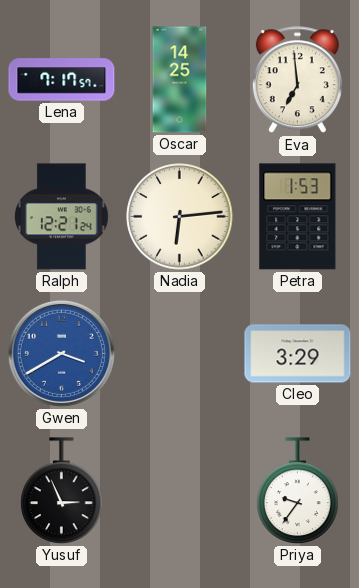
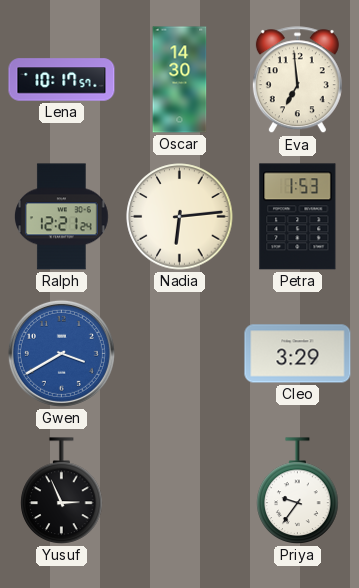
Lena: 7:17 -> 10:17 (62, 80)
Oscar: 14:25 -> 14:30 (180, 80)
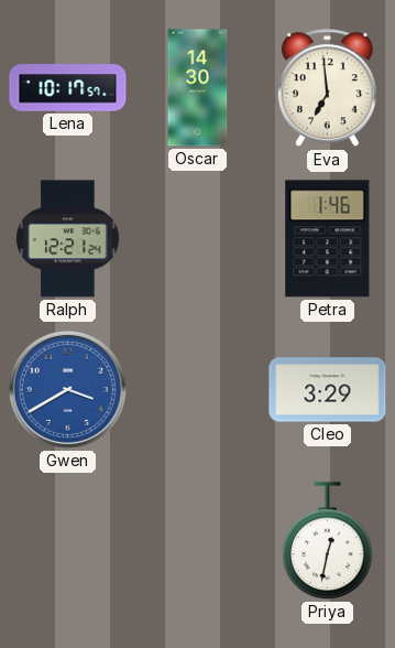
Nadia: 6:14 -> none (180, 217)
Petra: 1:53 -> 1:46 (328, 239)
Yusuf: 2:56 -> none (62, 491)
Priya: 9:36 -> 12:32 (328, 541)
